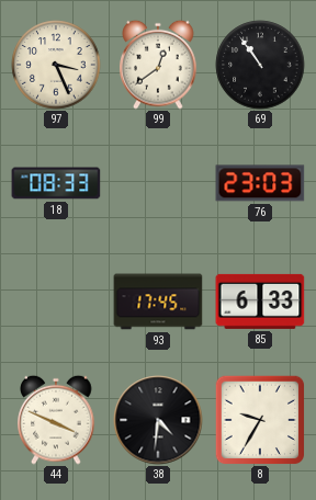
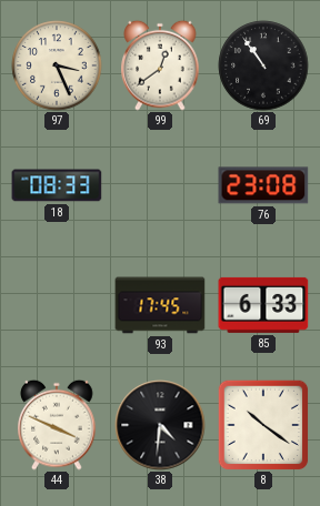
76: 23:03 -> 23:08 (263, 185)
8: 9:35 -> 10:21 (263, 425)
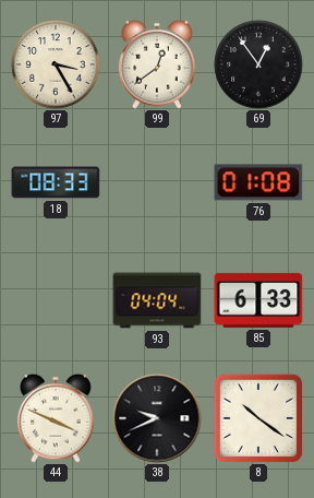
97: 3:26 -> 3:25 (56, 64)
69: 10:54 -> 12:54 (258, 64)
76: 23:08 -> 01:08 (258, 182)
93: 17:45 -> 04:04 (157, 300)
38: 4:31 -> 9:41 (157, 418)
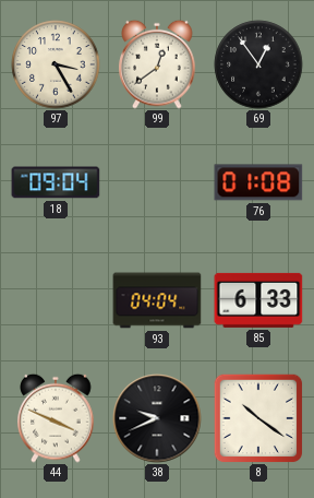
18: 08:33 -> 09:04 (56, 182)
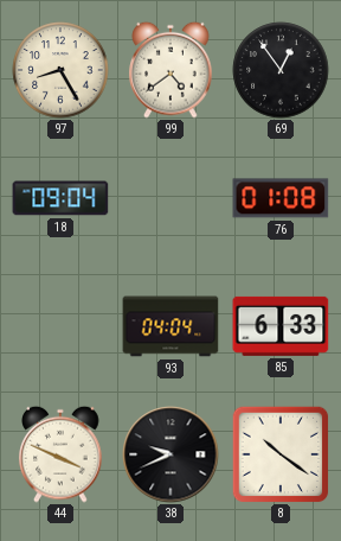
97: 3:25 -> 8:25 (60, 70)
99: 12:39 -> 4:39 (170, 70)
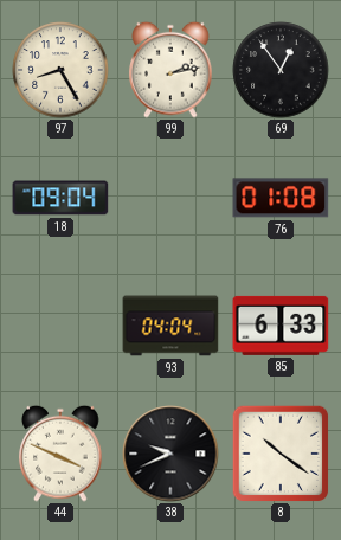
99: 4:39 -> 2:13 (170, 70)
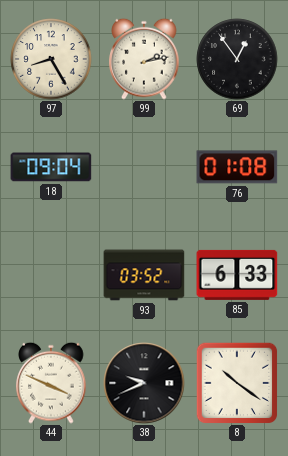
93: 04:04 -> 03:52 (144, 275)
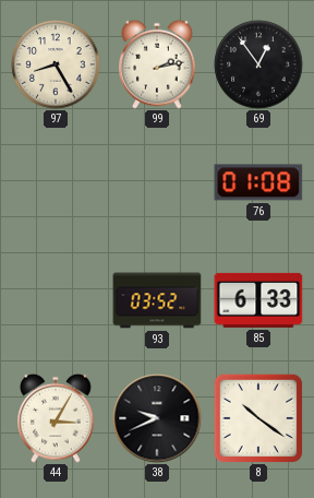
18: 09:04 -> none (51, 167)
44: 3:49 -> 3:05 (56, 418)
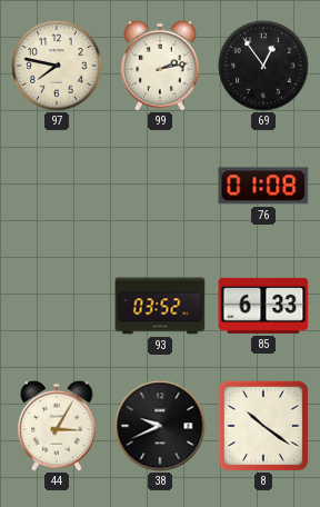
97: 8:25 -> 7:47 (57, 66)
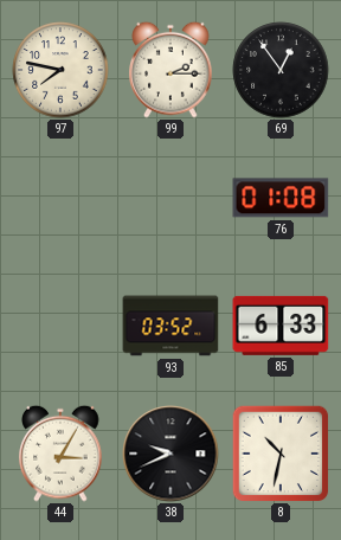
99: 2:13 -> 2:15 (170, 70)
8: 10:21 -> 10:32 (281, 454)
